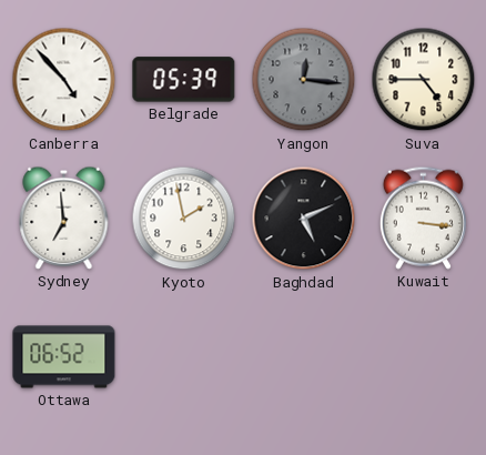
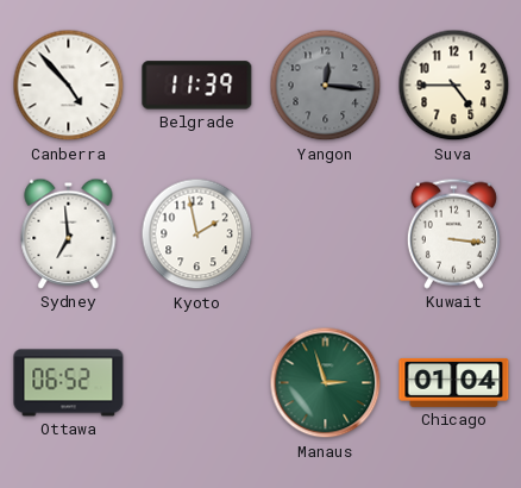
Belgrade: 05:39 -> 11:39 (197, 86)
Baghdad: 5:11 -> none (304, 219)
Manaus: none -> 2:57 (326, 383)
Chicago: none -> 01:04 (454, 382)
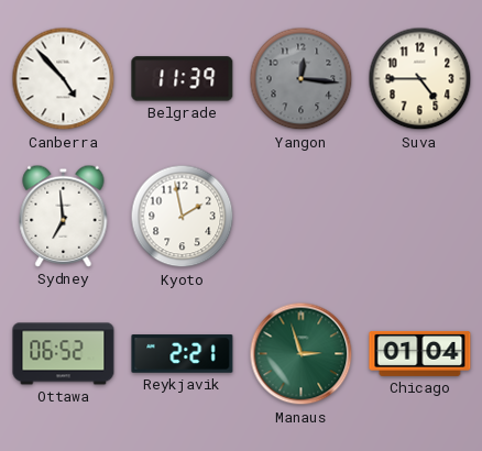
Kuwait: 3:16 -> none (453, 233)
Reykjavik: none -> 2:21 (183, 354)
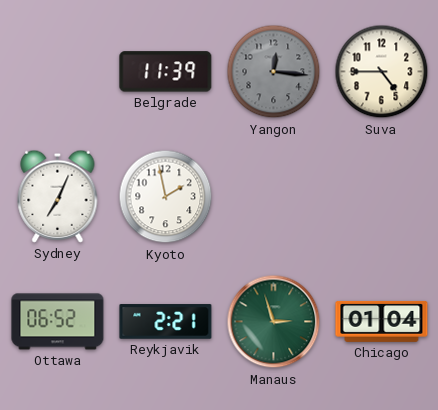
Canberra: 4:53 -> none (64, 79)
Sydney: 6:59 -> 7:04 (58, 196)
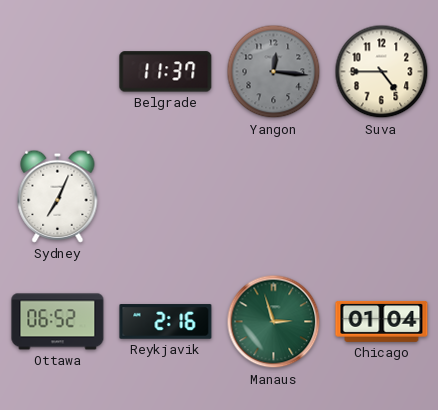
Belgrade: 11:39 -> 11:37 (166, 72)
Kyoto: 1:58 -> none (166, 197)
Reykjavik: 2:21 -> 2:16 (166, 322)
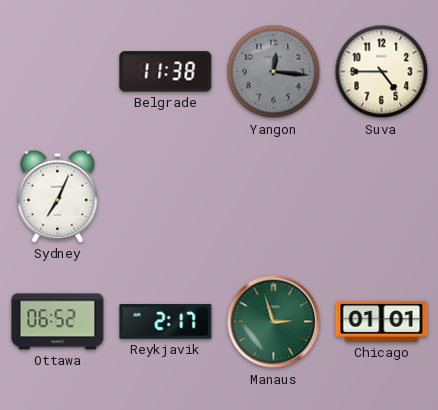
Belgrade: 11:37 -> 11:38 (166, 72)
Reykjavik: 2:16 -> 2:17 (166, 322)
Chicago: 01:04 -> 01:01 (382, 321)
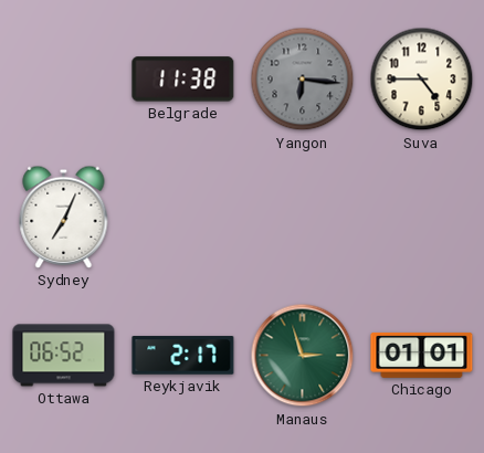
Yangon: 12:16 -> 6:16 (303, 80)
